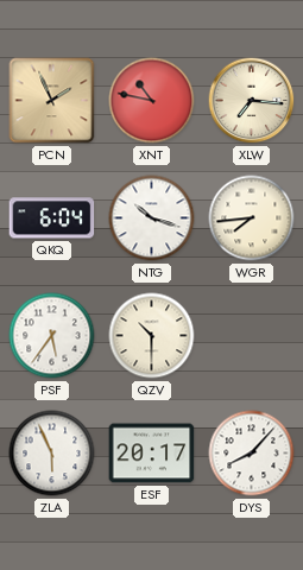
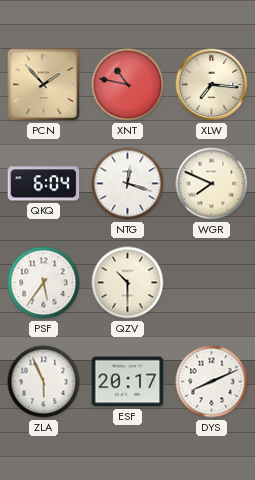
PCN: 1:56 -> 1:53 (44, 85)
NTG: 10:18 -> 12:18 (128, 184)
WGR: 7:44 -> 7:49 (212, 184)
DYS: 8:07 -> 8:11 (212, 382)
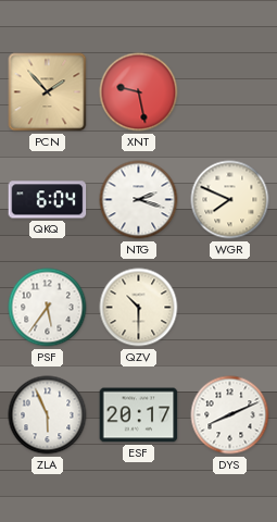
XNT: 10:47 -> 9:28 (139, 92)
XLW: 7:16 -> none (212, 85)
NTG: 12:18 -> 2:18 (139, 200)
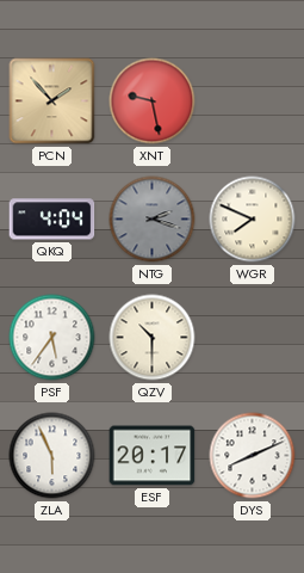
QKQ: 6:04 -> 4:04 (52, 220)
NTG dial: white -> grey (153, 220)
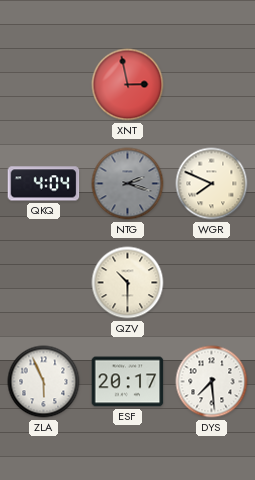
PCN: 1:53 -> none (52, 101)
XNT: 9:28 -> 2:58 (128, 85)
PSF: 5:36 -> none (52, 338)
DYS: 8:11 -> 7:29 (212, 382)
